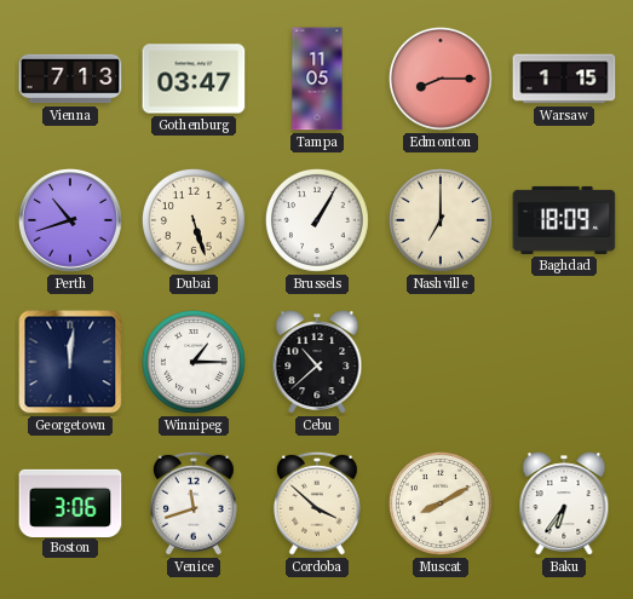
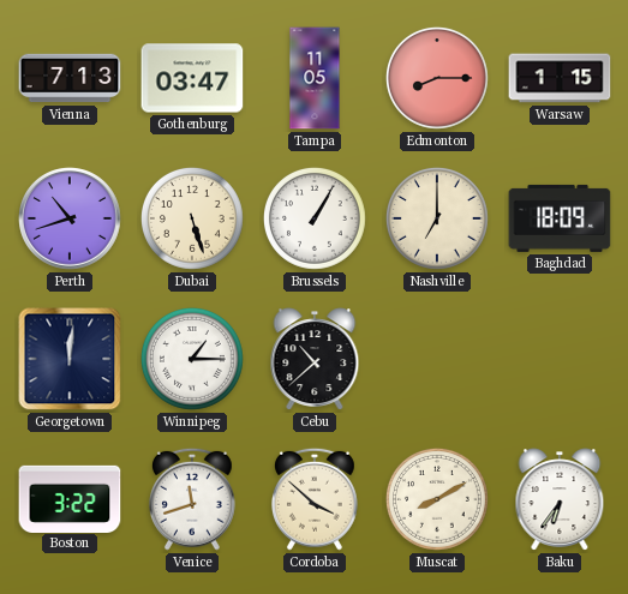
Boston: 3:06 -> 3:22 (70, 498)
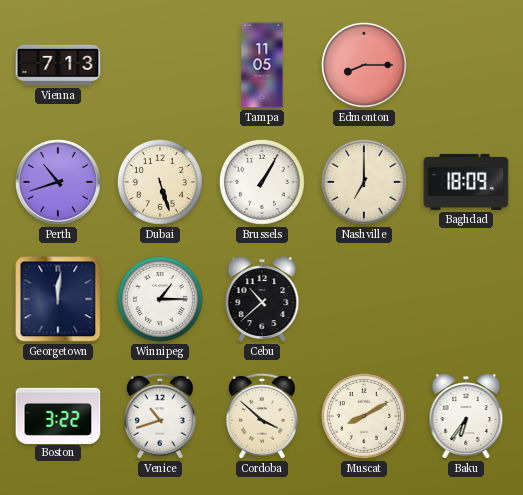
Gothenburg: 03:47 -> none (192, 78)
Warsaw: 1:15 -> none (560, 78)
Venice: 11:42 -> 10:42 (160, 416)
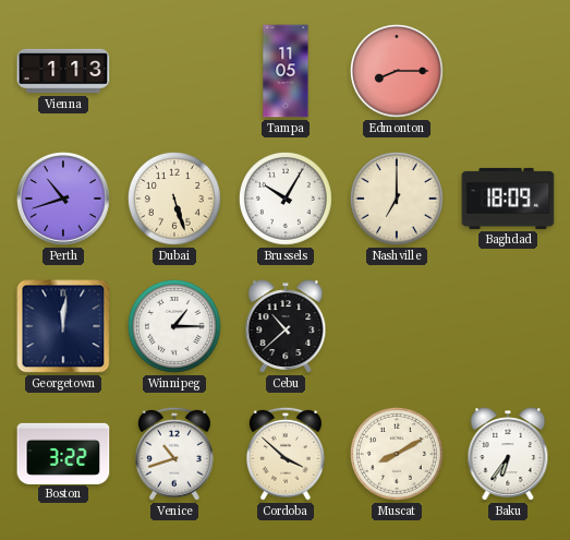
Vienna: 7:13 -> 1:13 (63, 71)
Brussels: 1:05 -> 10:05 (286, 199)
